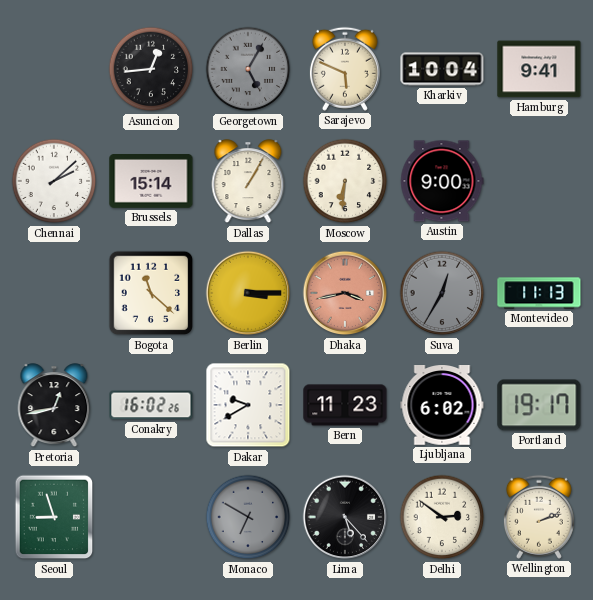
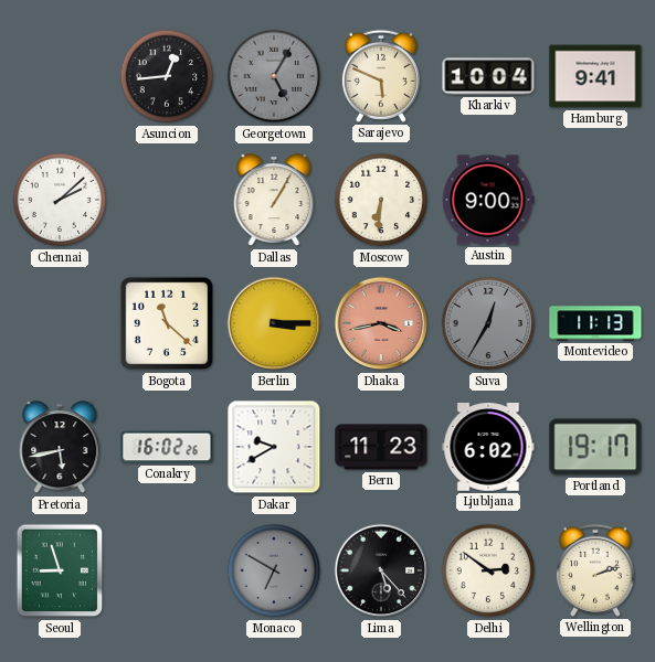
Brussels: 15:14 -> none (151, 182)
Pretoria: 12:43 -> 5:43 (60, 448)
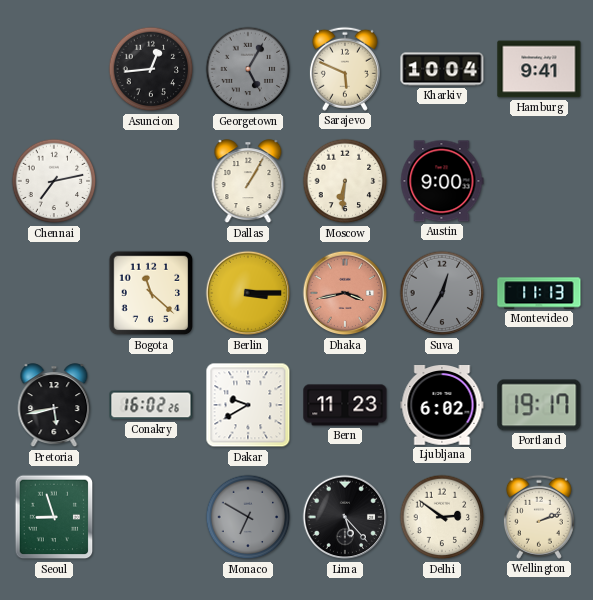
Chennai: 2:08 -> 7:13 (54, 181)
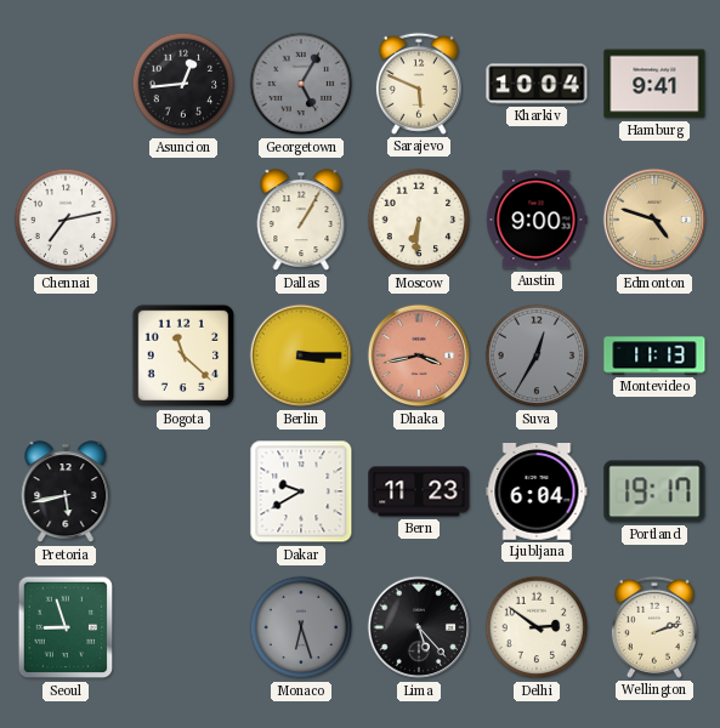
Edmonton: none -> 4:48 (654, 220)
Conakry: 16:02 -> none (151, 405)
Ljubljana: 6:02 -> 6:04 (537, 493)
Monaco: 6:50 -> 6:27 (301, 627)
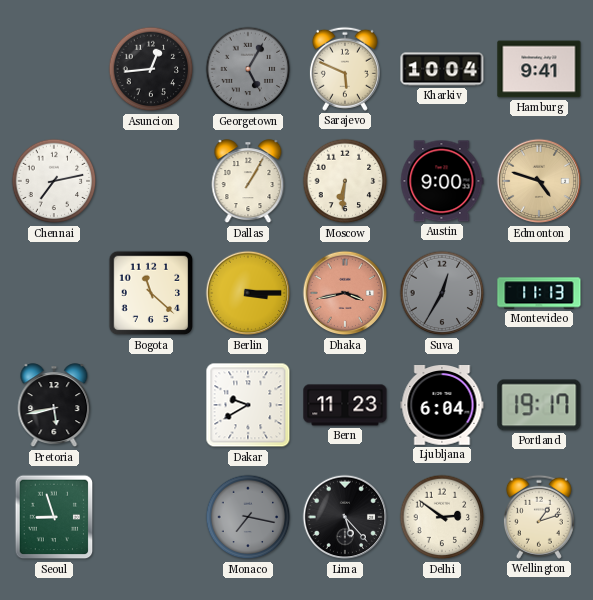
Monaco: 6:27 -> 7:17 (248, 517)
Wellington: 2:12 -> 1:12 (539, 517)
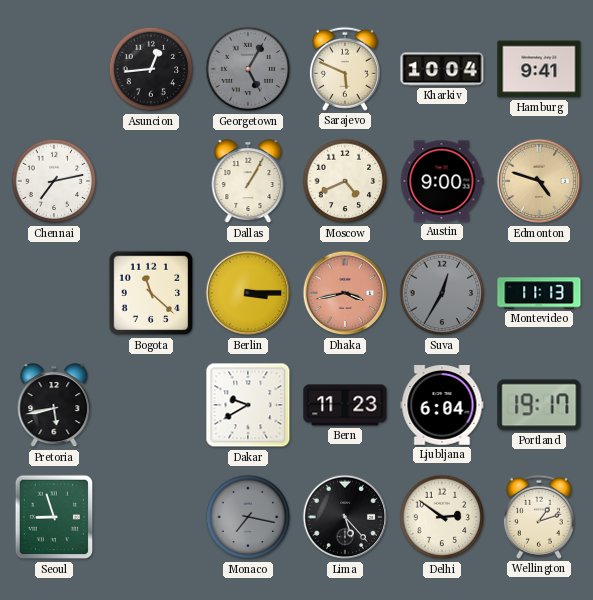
Moscow: 6:31 -> 4:41 (345, 181)
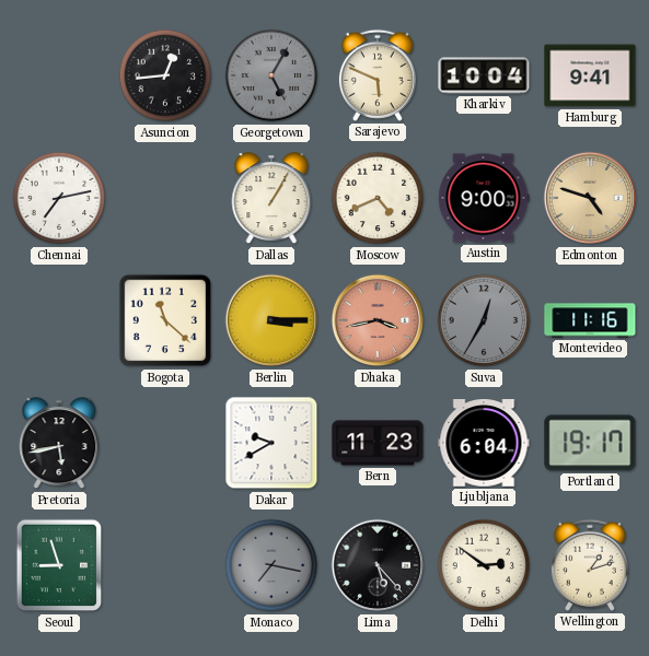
Montevideo: 11:13 -> 11:16 (590, 320)
